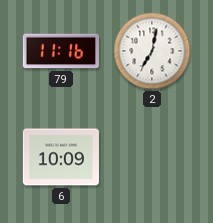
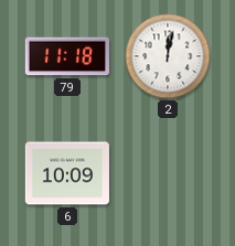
79: 11:16 -> 11:18 (67, 56)
2: 7:02 -> 12:02 (168, 56)
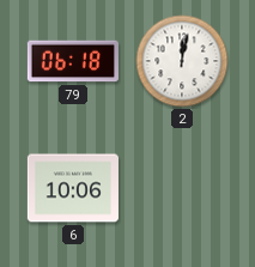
79: 11:18 -> 06:18 (73, 61)
6: 10:09 -> 10:06 (73, 188)
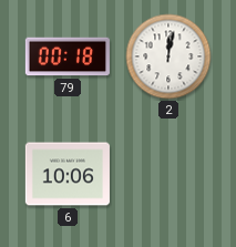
79: 06:18 -> 00:18 (68, 56)
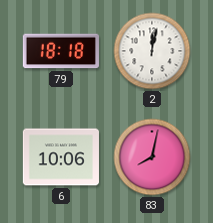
79: 00:18 -> 18:18 (61, 51)
83: none -> 8:02 (152, 157)
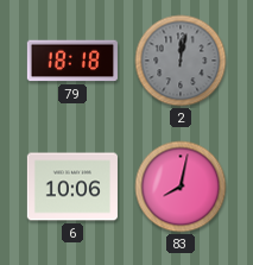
2 dial: white -> grey (181, 61)
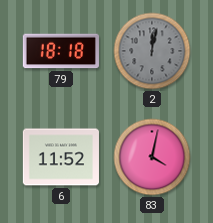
6: 10:06 -> 11:52 (61, 157)
83: 8:02 -> 4:02 (152, 157)
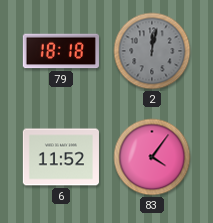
83: 4:02 -> 4:06 (152, 157)
